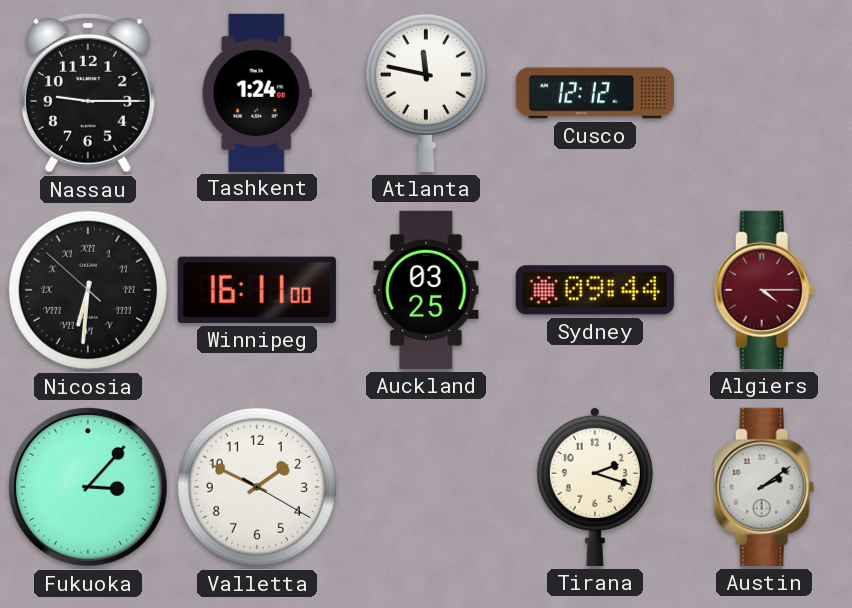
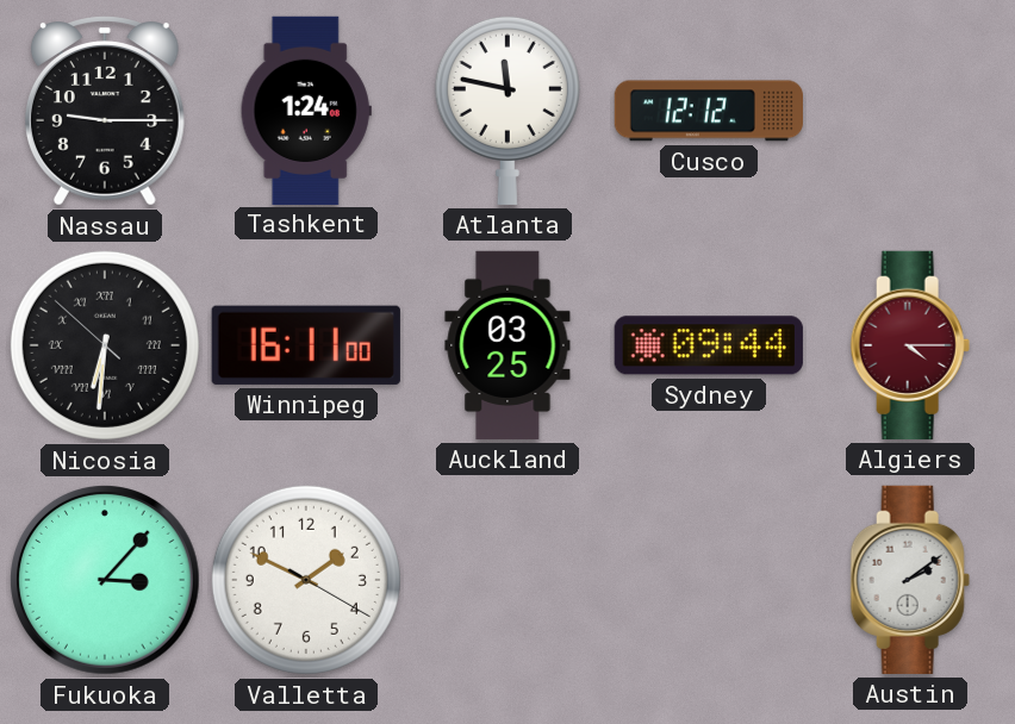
Tirana: 2:18 -> none (595, 486)
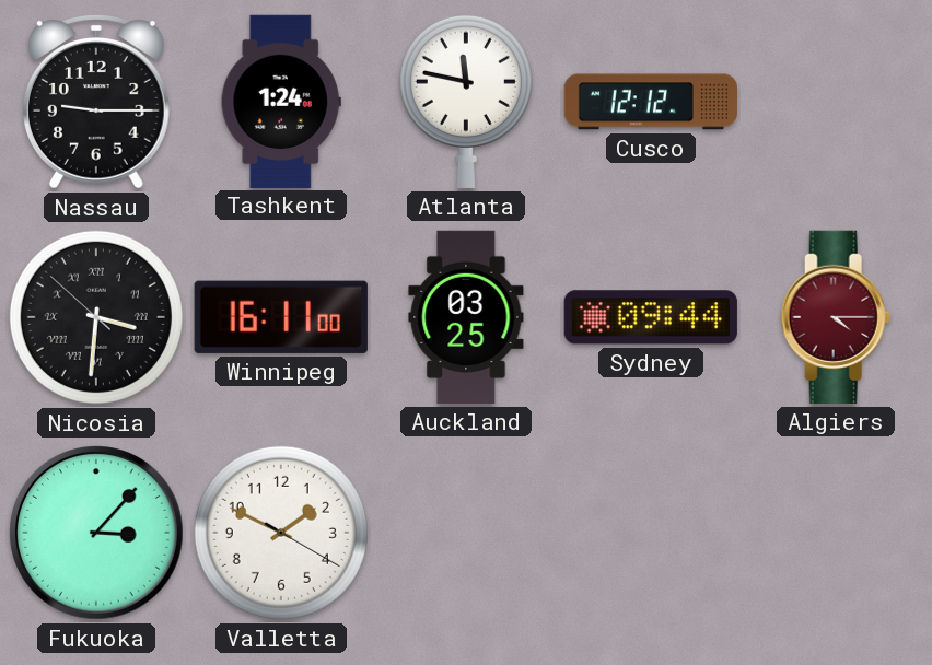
Nicosia: 6:30 -> 3:30 (96, 317)
Austin: 2:09 -> none (910, 580)
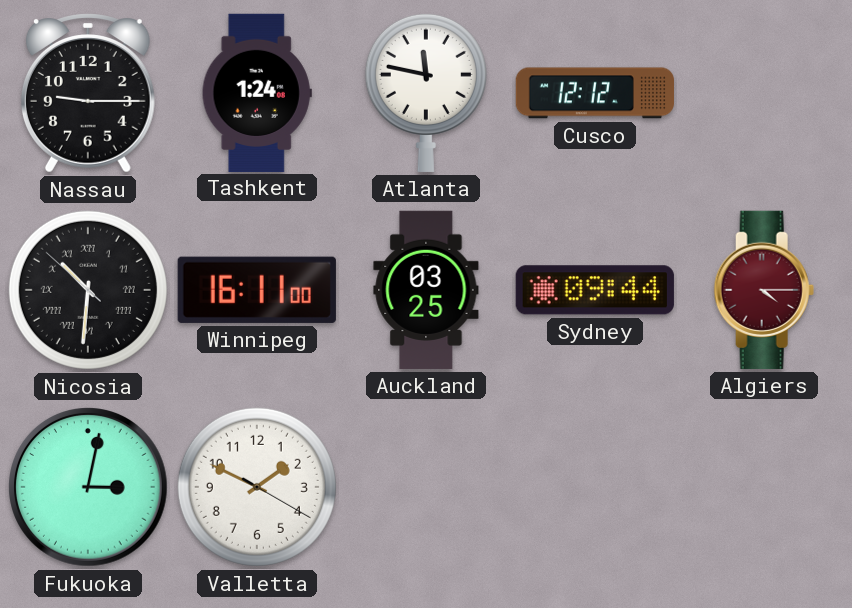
Nicosia: 3:30 -> 10:30 (88, 290)
Fukuoka: 3:07 -> 3:02 (89, 488)
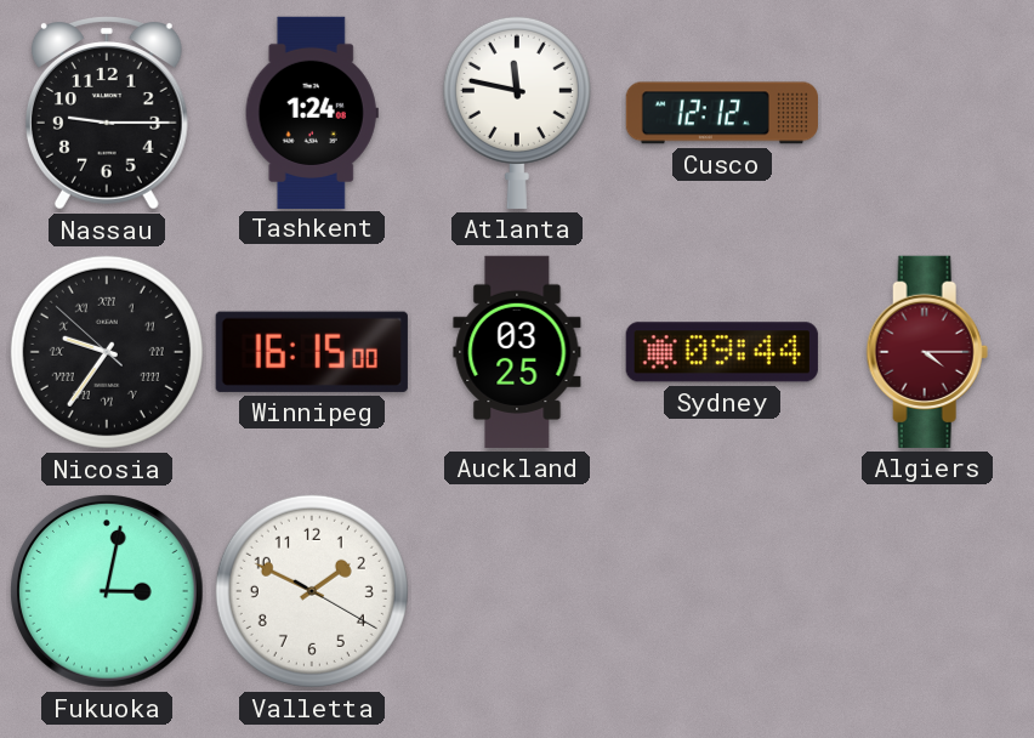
Nicosia: 10:30 -> 9:35 (107, 352)
Winnipeg: 16:11 -> 16:15 (312, 352)
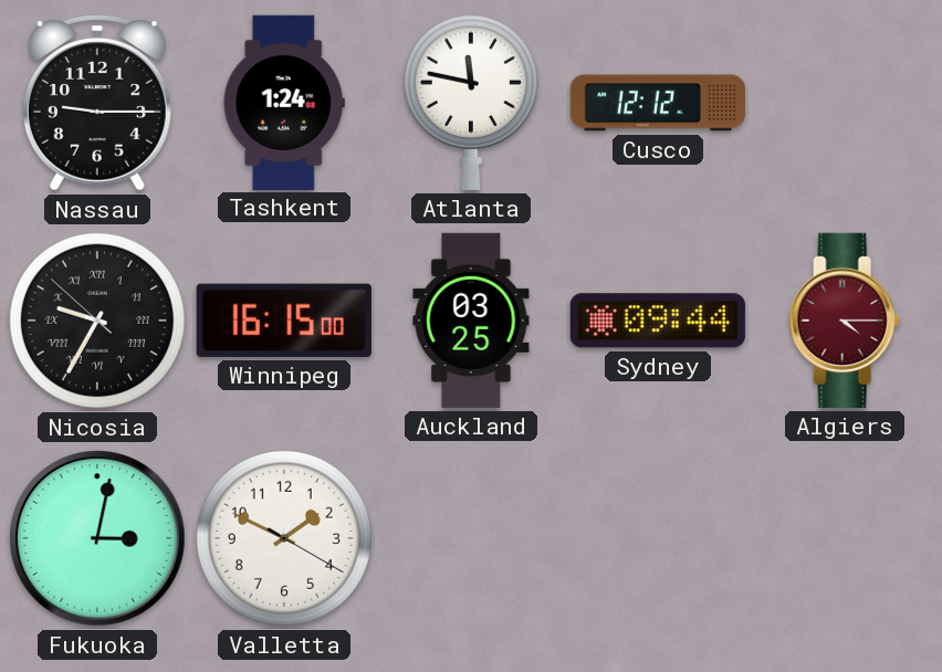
Nicosia: 9:35 -> 9:34 (97, 321)
